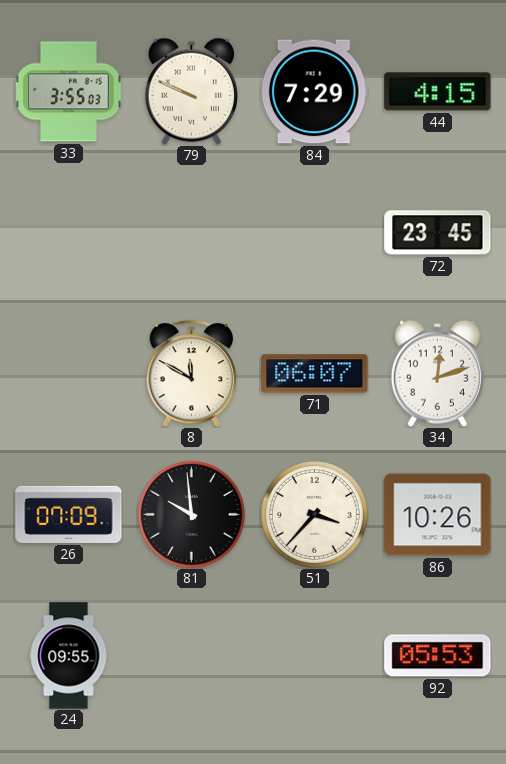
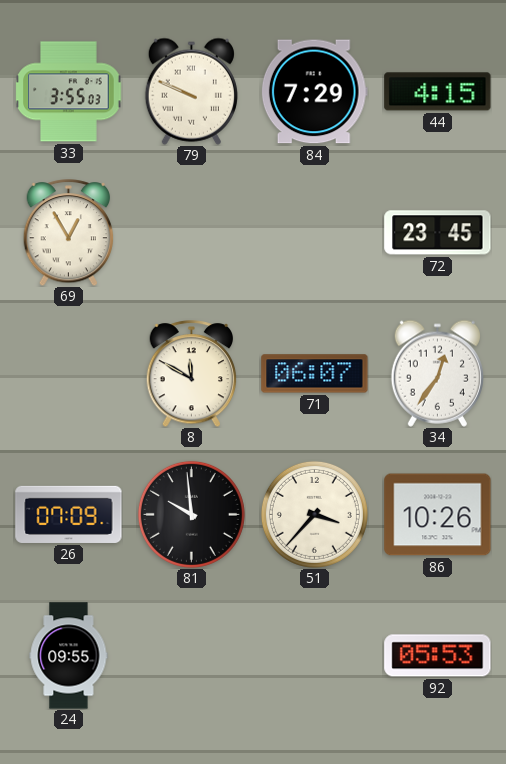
69: none -> 12:55 (69, 233)
34: 12:12 -> 12:36 (437, 373)
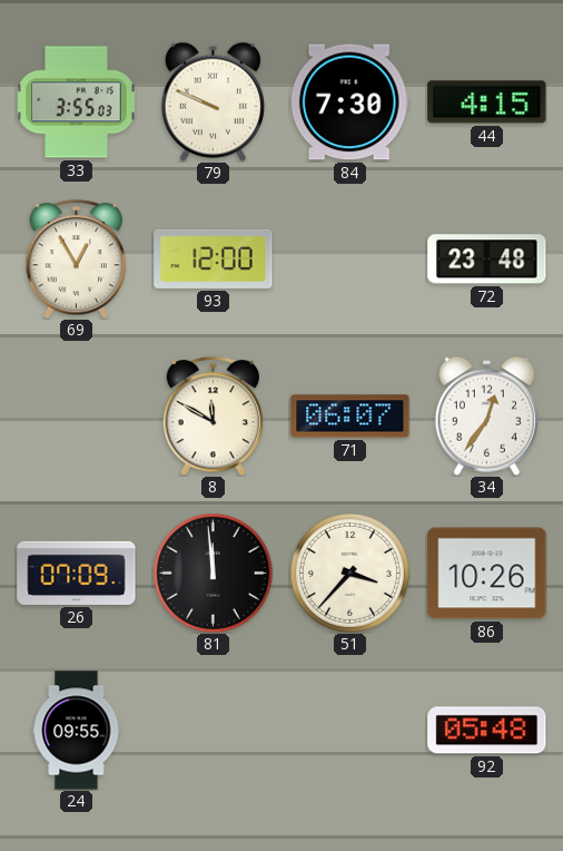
84: 7:29 -> 7:30 (349, 102)
93: none -> 12:00 (214, 258)
72: 23:45 -> 23:48 (487, 260)
81: 9:59 -> 11:59 (213, 573)
92: 05:53 -> 05:48 (487, 731)
